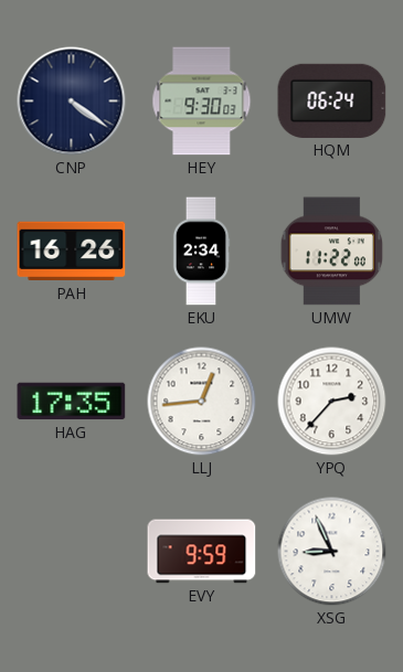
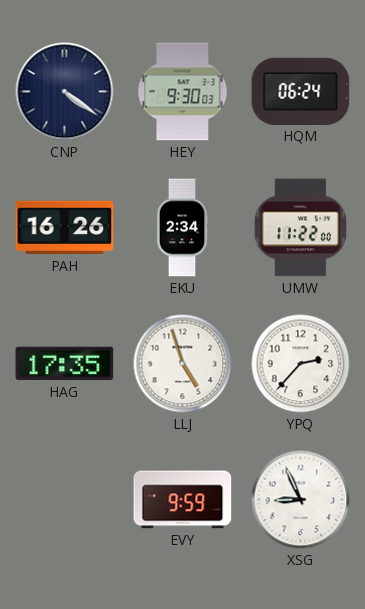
LLJ: 12:44 -> 4:57 (183, 364)
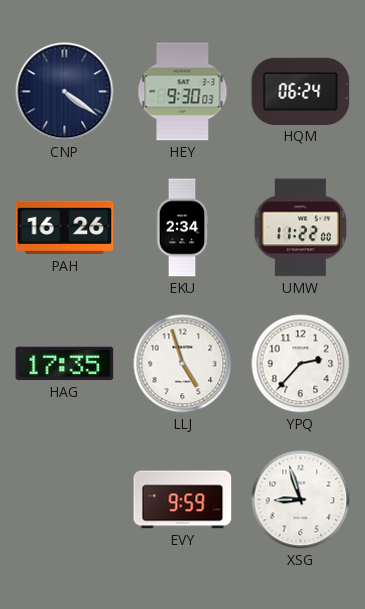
XSG: 8:56 -> 8:57 (301, 500)
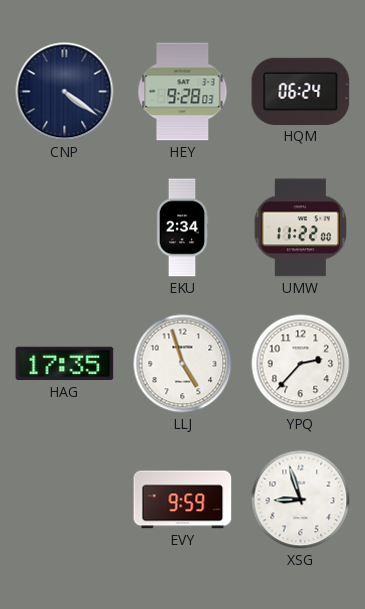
HEY: 9:30 -> 9:28 (183, 92)
PAH: 16:26 -> none (65, 228)
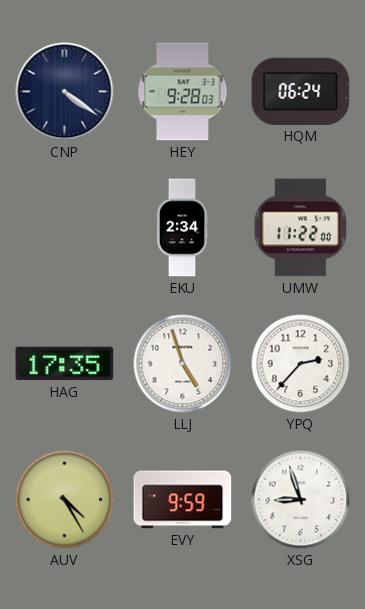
AUV: none -> 4:25 (65, 500)
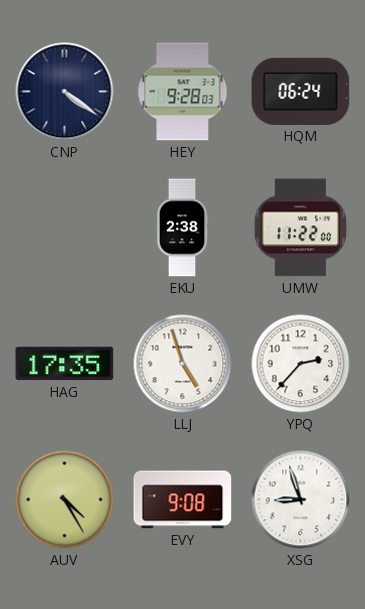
EKU: 2:34 -> 2:38 (182, 228)
EVY: 9:59 -> 9:08 (183, 500)
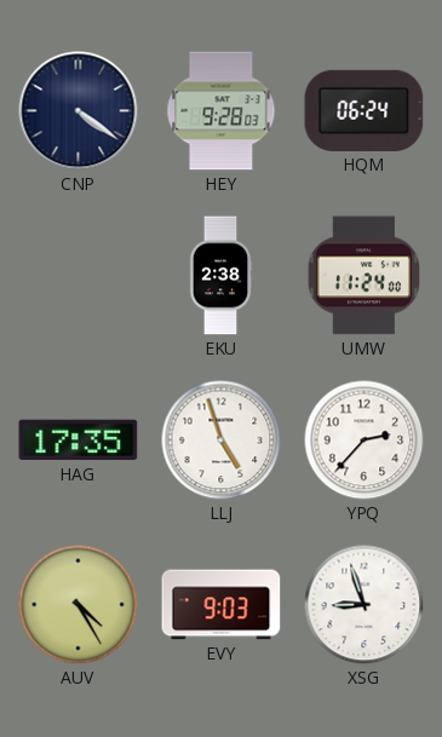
UMW: 11:22 -> 11:24 (364, 276)
EVY: 9:08 -> 9:03 (222, 605)
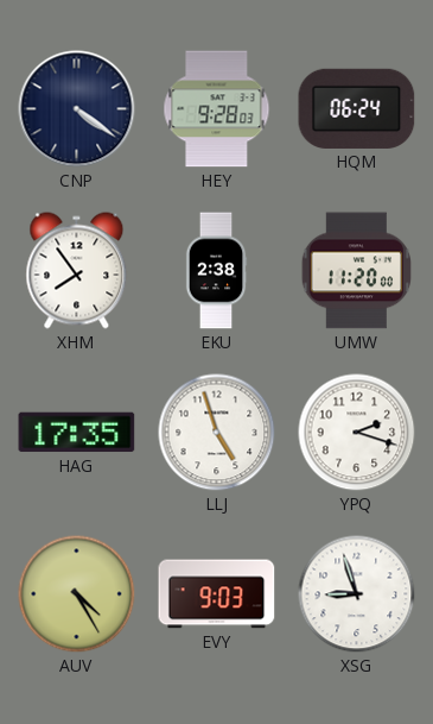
XHM: none -> 7:54 (77, 271)
UMW: 11:24 -> 11:20 (357, 271)
YPQ: 2:37 -> 2:18 (357, 433)
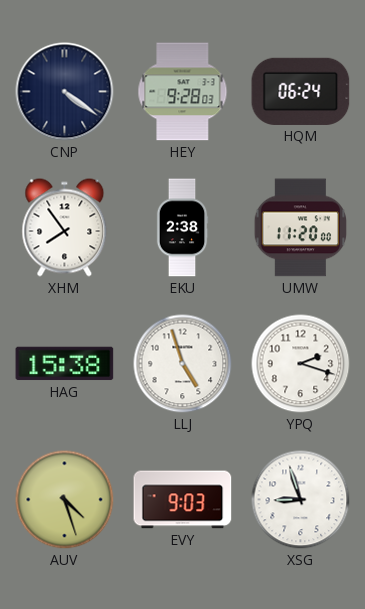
HAG: 17:35 -> 15:38 (65, 364)
AUV: 4:25 -> 4:27 (65, 500)
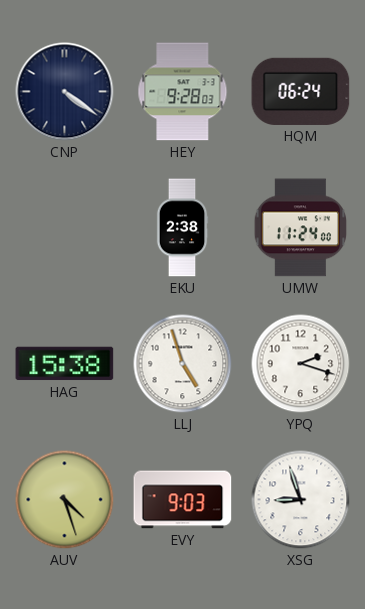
XHM: 7:54 -> none (65, 228)
UMW: 11:20 -> 11:24 (301, 228)
